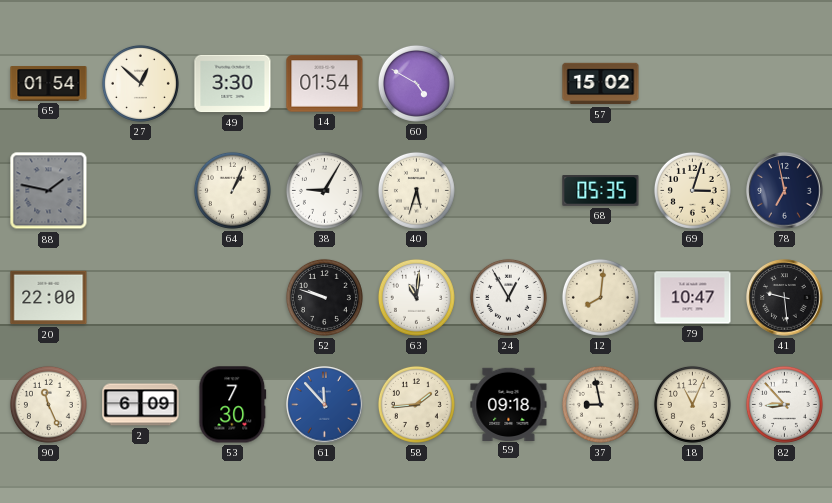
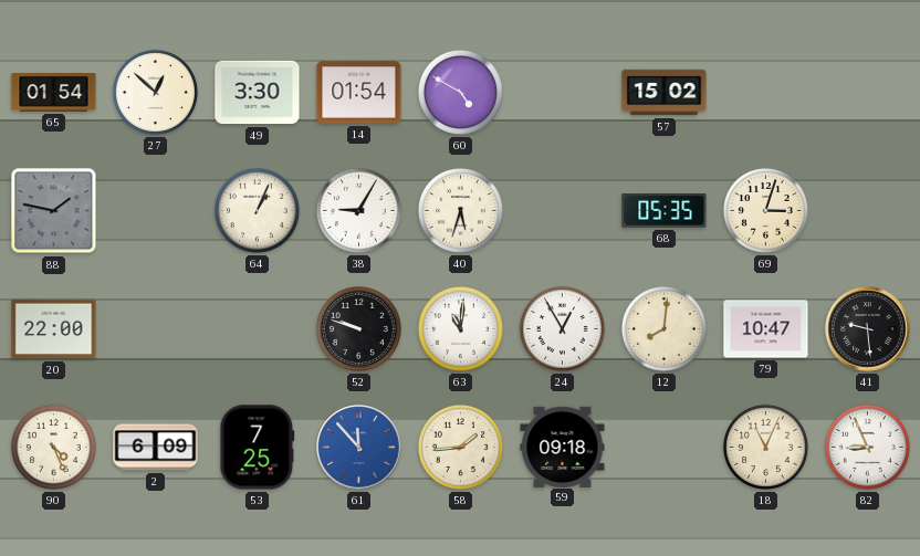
78: 6:58 -> none (785, 191)
90: 11:26 -> 4:26 (53, 447)
53: 7:30 -> 7:25 (258, 448)
37: 8:58 -> none (600, 404)
82: 8:53 -> 8:56 (867, 447)
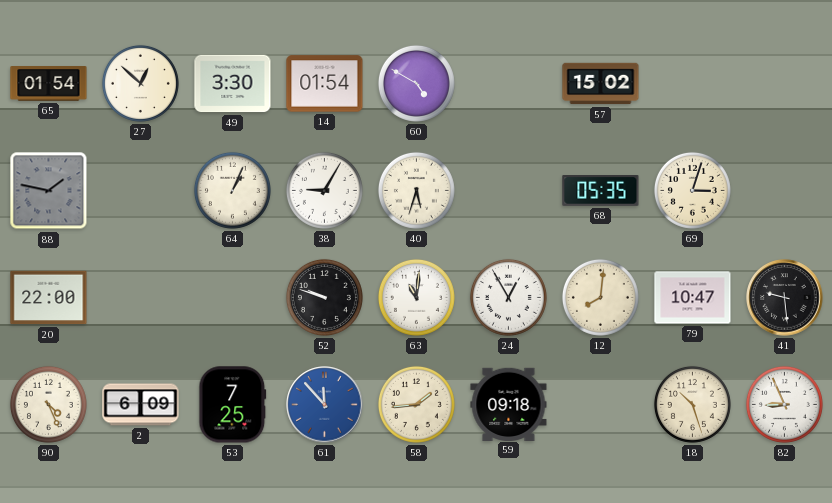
18: 11:04 -> 10:27 (692, 404)
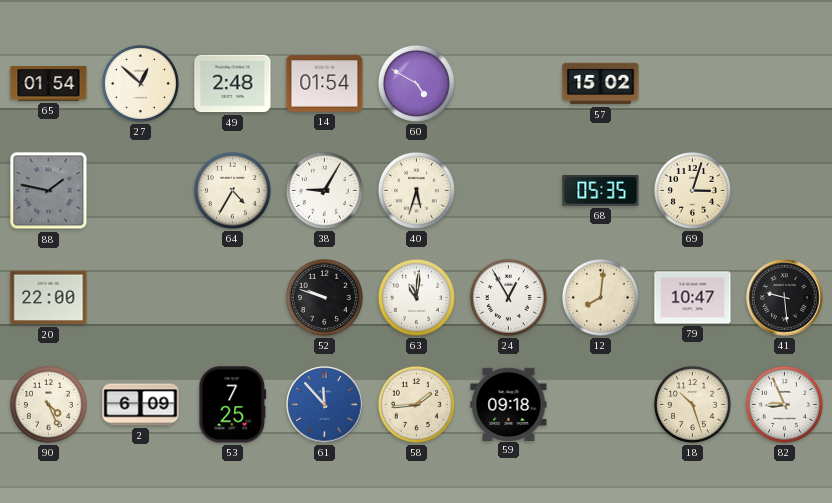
49: 3:30 -> 2:48 (233, 84)
64: 1:04 -> 4:35 (232, 190)
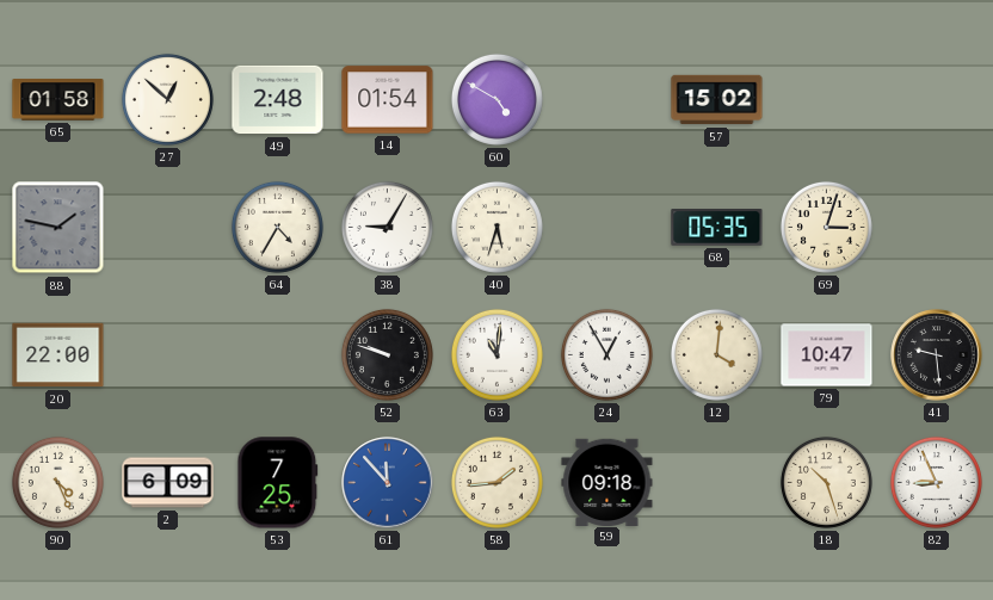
65: 01:54 -> 01:58 (58, 100)
12: 8:01 -> 4:01 (716, 354)
